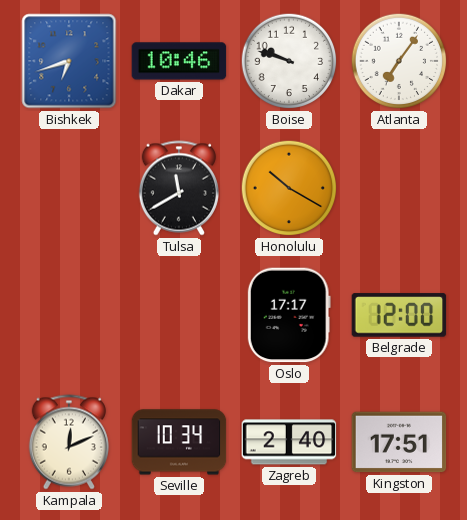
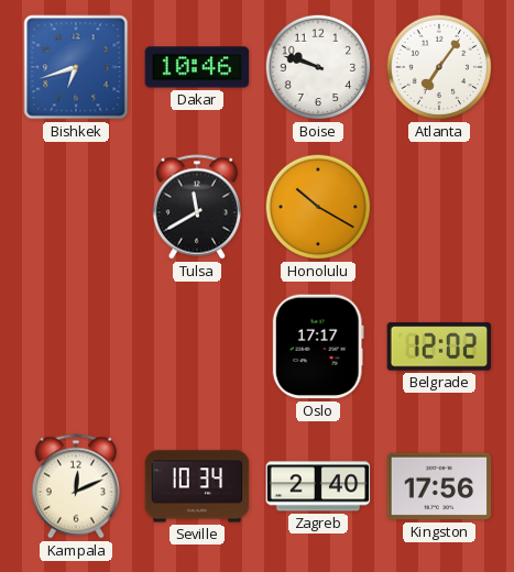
Belgrade: 12:00 -> 12:02 (439, 346)
Kingston: 17:51 -> 17:56 (439, 486)
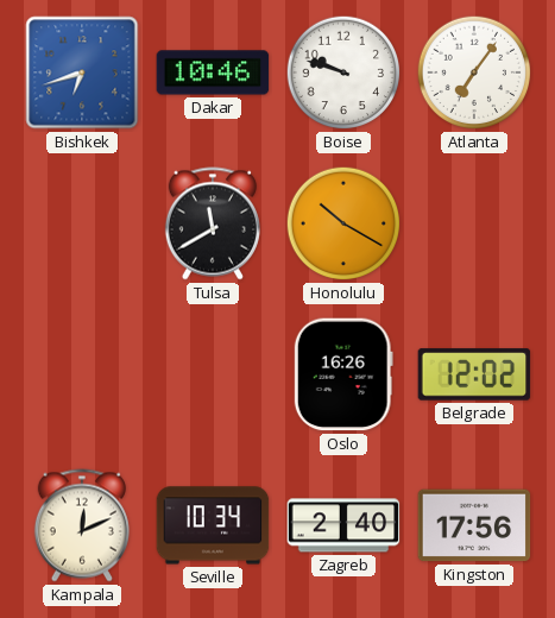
Oslo: 17:17 -> 16:26 (343, 374)
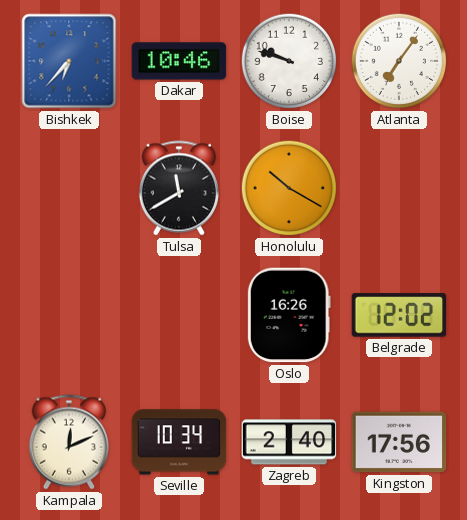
Bishkek: 6:42 -> 6:37 (69, 61)
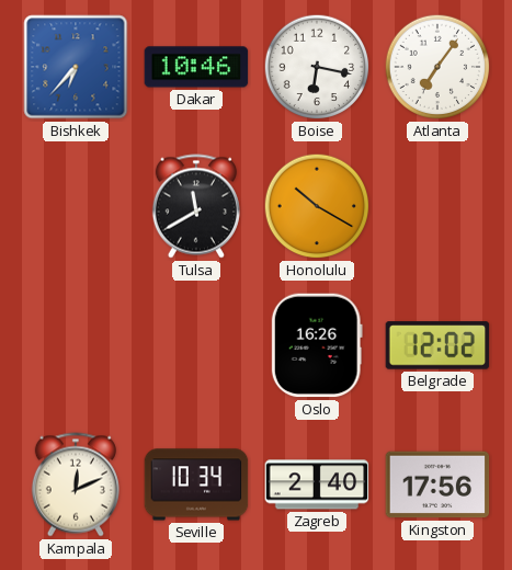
Boise: 9:48 -> 6:17 (317, 67)
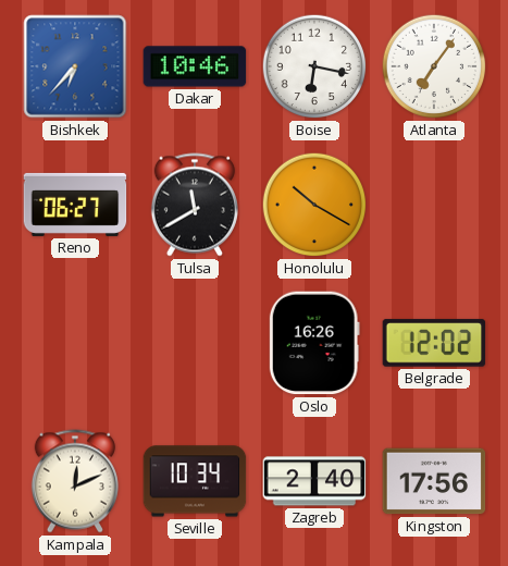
Reno: none -> 06:27 (75, 205)
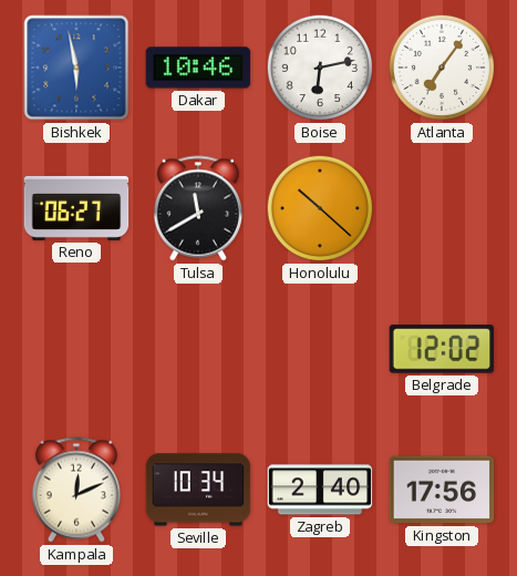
Bishkek: 6:37 -> 5:58 (76, 68)
Boise: 6:17 -> 6:13 (320, 68)
Honolulu: 10:20 -> 10:22 (320, 208)
Oslo: 16:26 -> none (314, 343)
